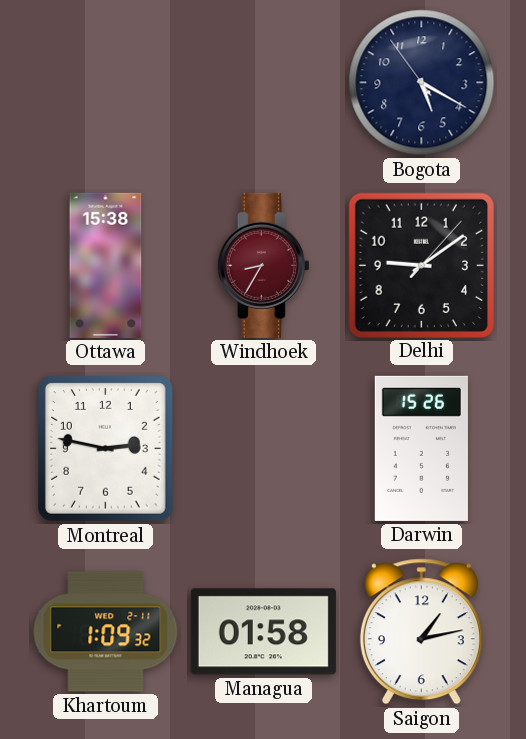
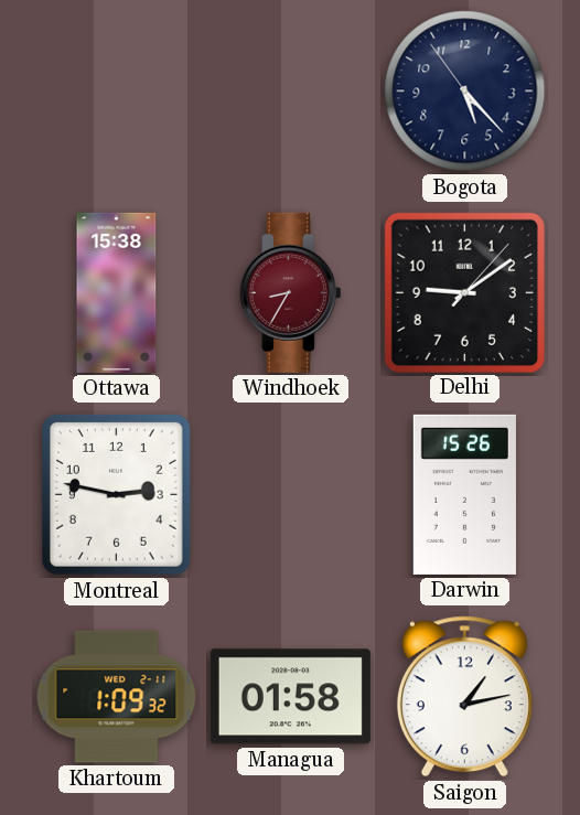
Bogota: 5:19 -> 5:22 (465, 92)
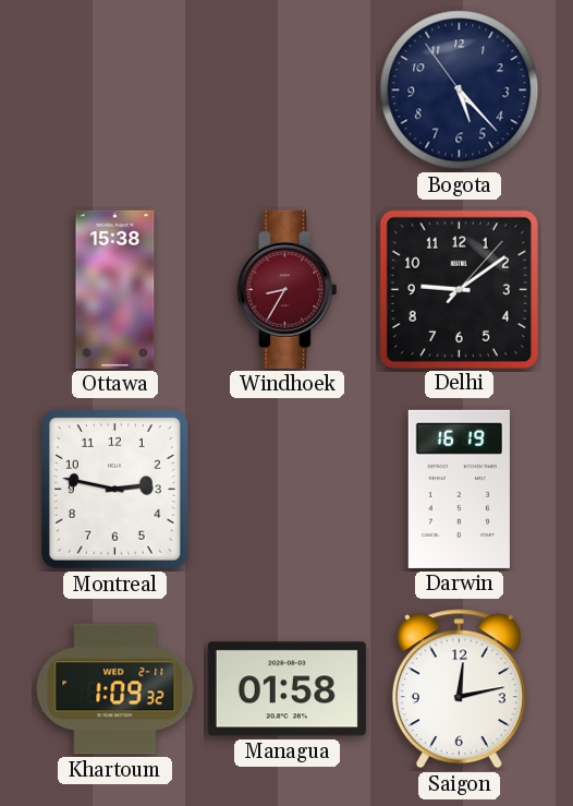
Darwin: 15:26 -> 16:19 (459, 489)
Saigon: 1:13 -> 12:13 (459, 689)
